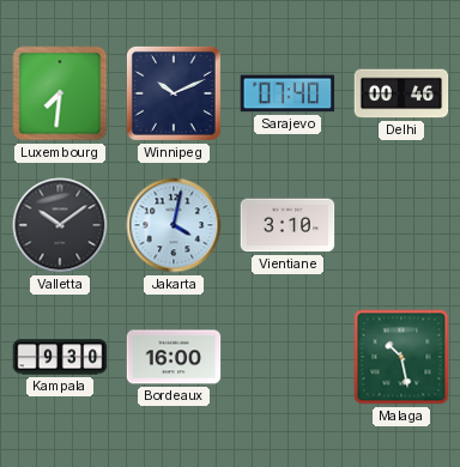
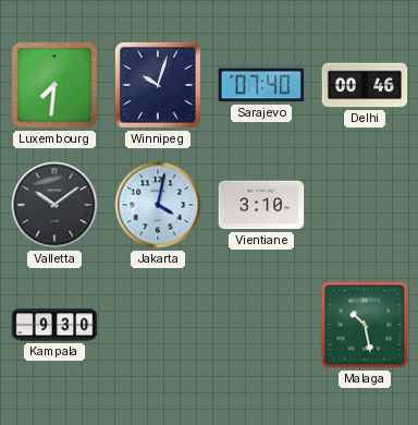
Winnipeg: 10:11 -> 10:03 (158, 85)
Bordeaux: 16:00 -> none (174, 357)
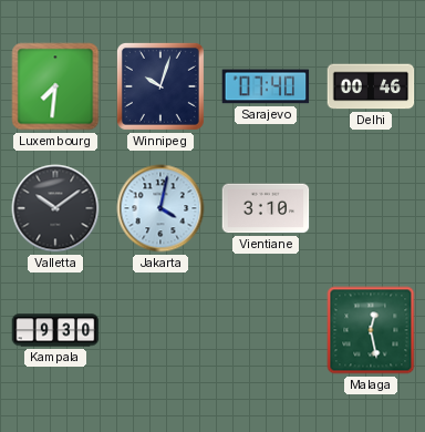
Malaga: 10:28 -> 12:28 (371, 330)
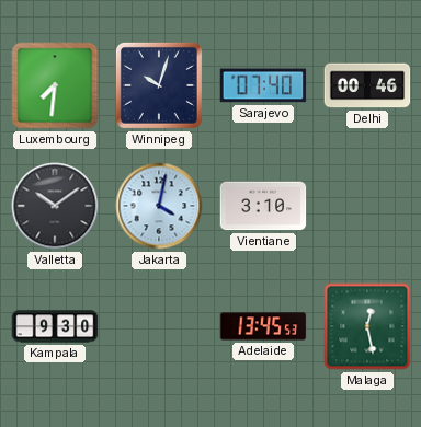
Adelaide: none -> 13:45 (263, 326)
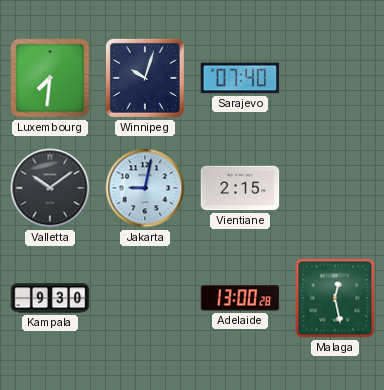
Delhi: 00:46 -> none (367, 85)
Jakarta: 4:02 -> 9:02 (145, 188)
Vientiane: 3:10 -> 2:15 (240, 188)
Adelaide: 13:45 -> 13:00 (240, 298)
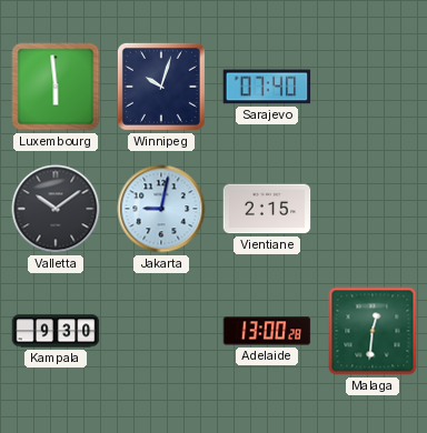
Luxembourg: 7:31 -> 5:59 (56, 87)
Malaga: 12:28 -> 12:31 (373, 331)
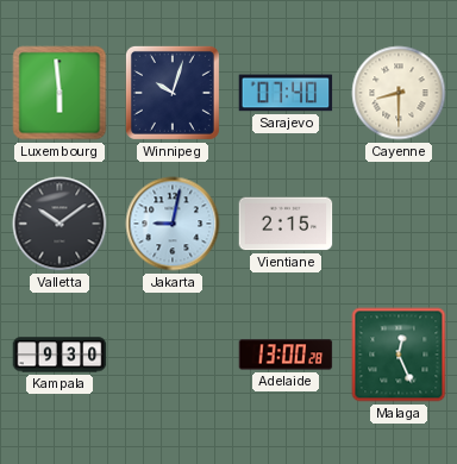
Cayenne: none -> 8:30 (399, 93)
Malaga: 12:31 -> 12:26 (399, 355)
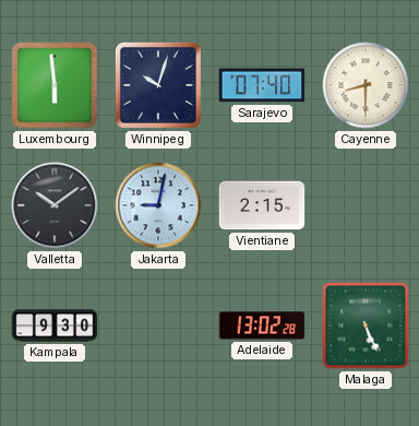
Adelaide: 13:00 -> 13:02 (262, 326)
Malaga: 12:26 -> 5:26 (366, 326)
